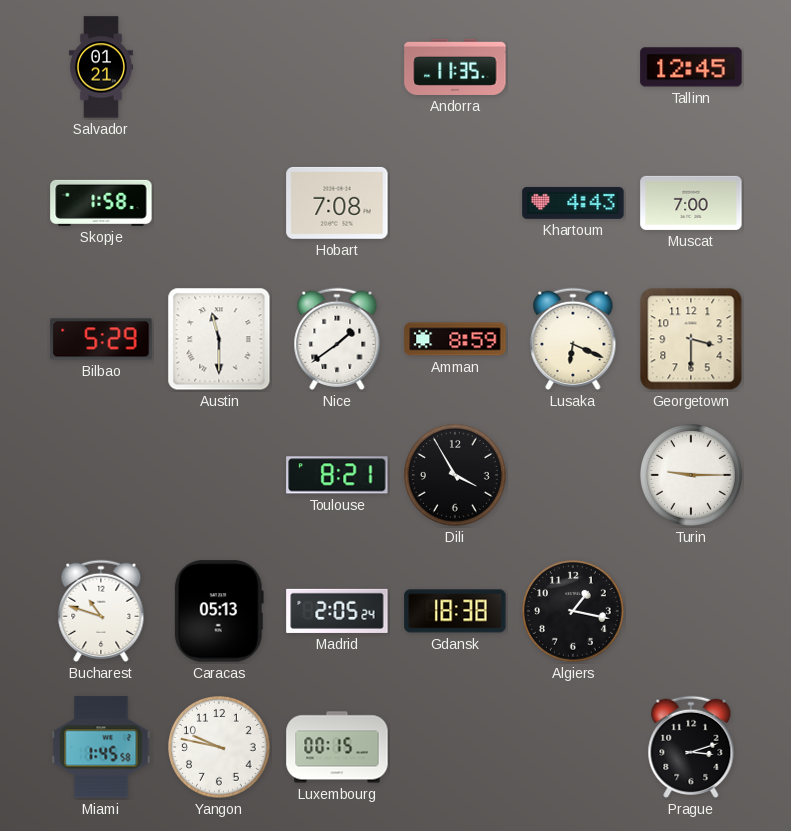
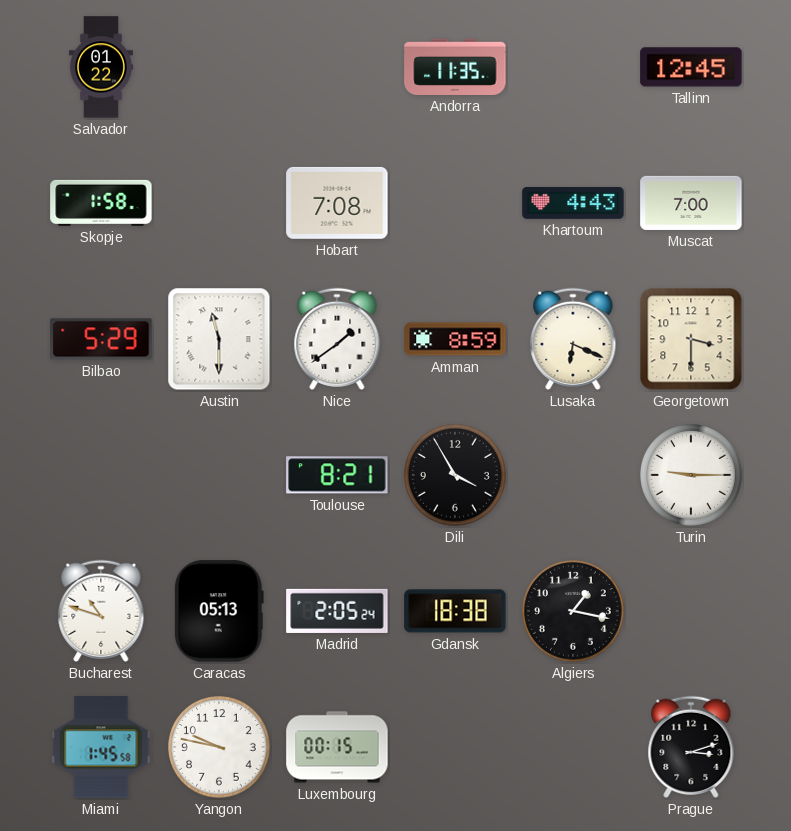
Salvador: 01:21 -> 01:22 (101, 67)
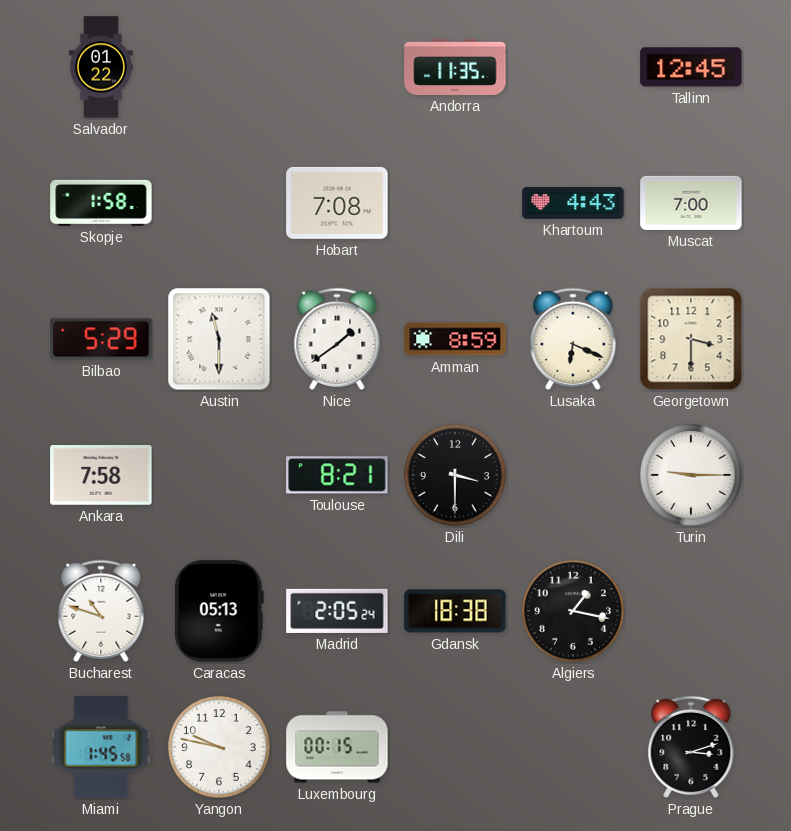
Ankara: none -> 7:58 (101, 475)
Dili: 3:55 -> 3:30 (456, 476)
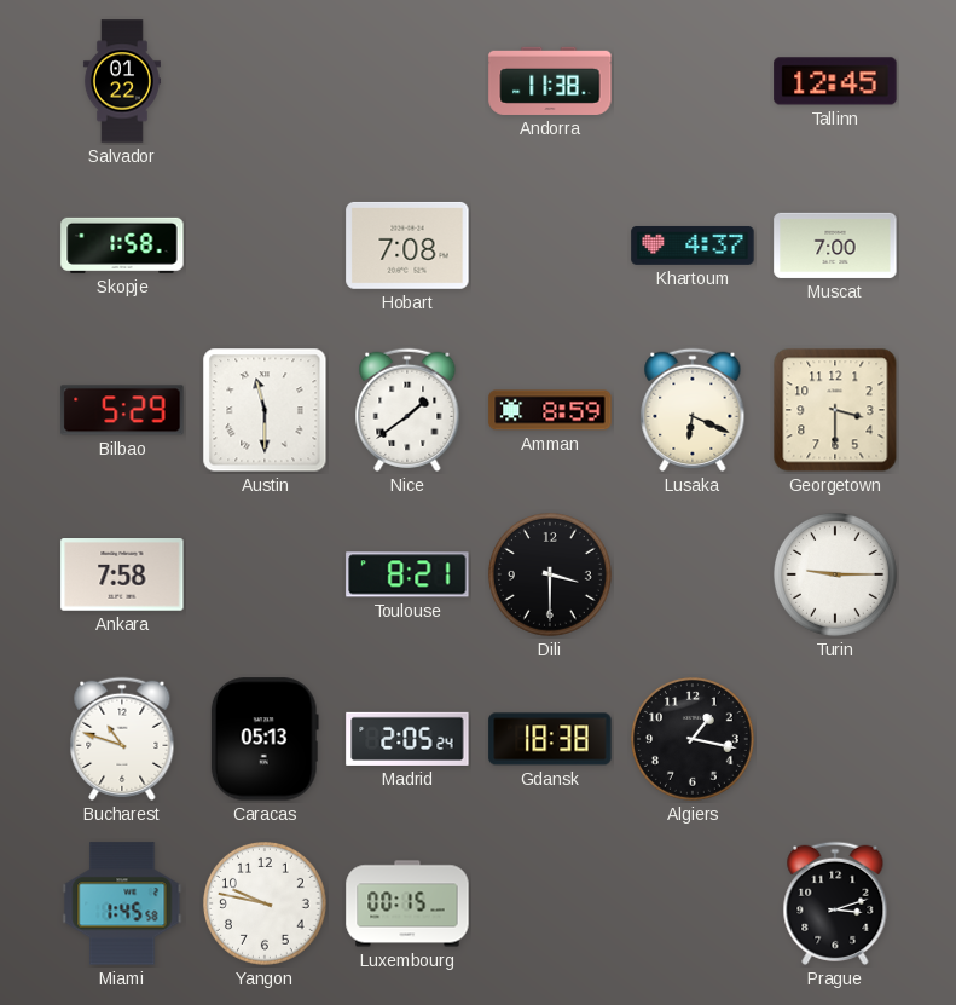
Andorra: 11:35 -> 11:38 (550, 81)
Khartoum: 4:43 -> 4:37 (693, 246)
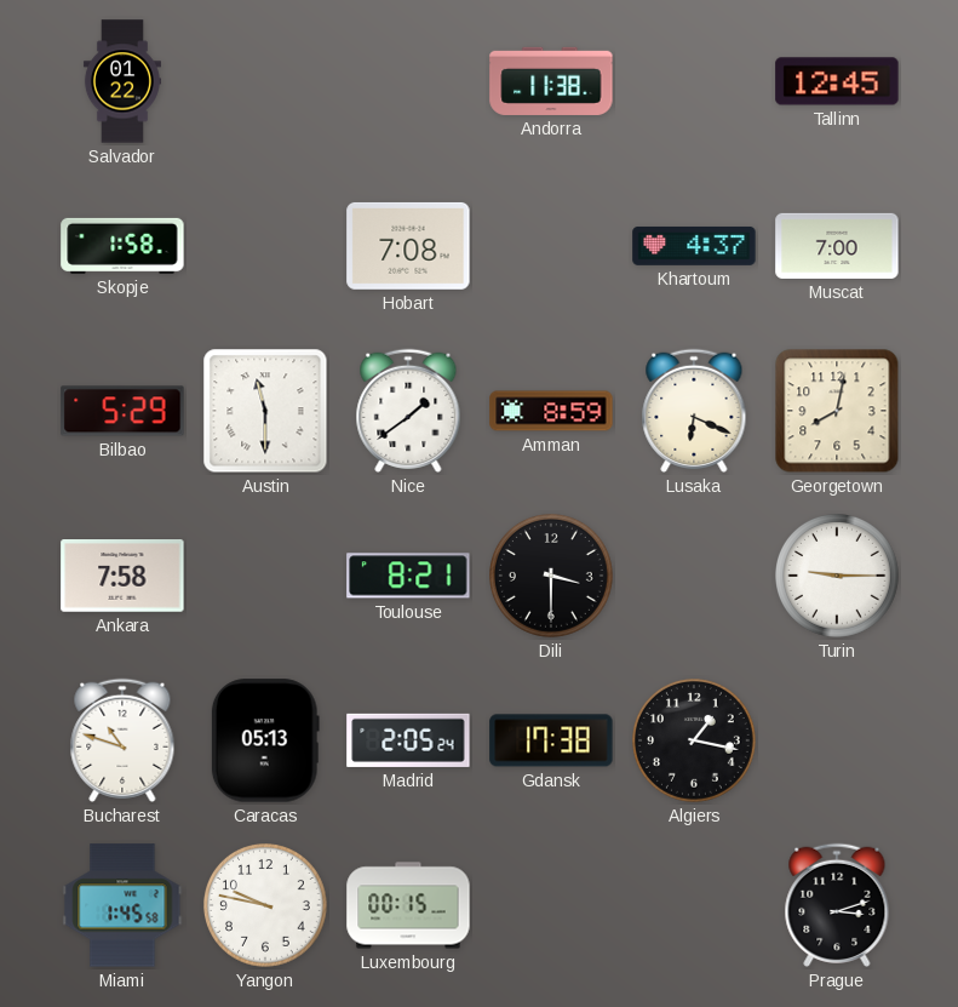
Georgetown: 3:30 -> 8:02 (837, 411)
Gdansk: 18:38 -> 17:38 (551, 740)
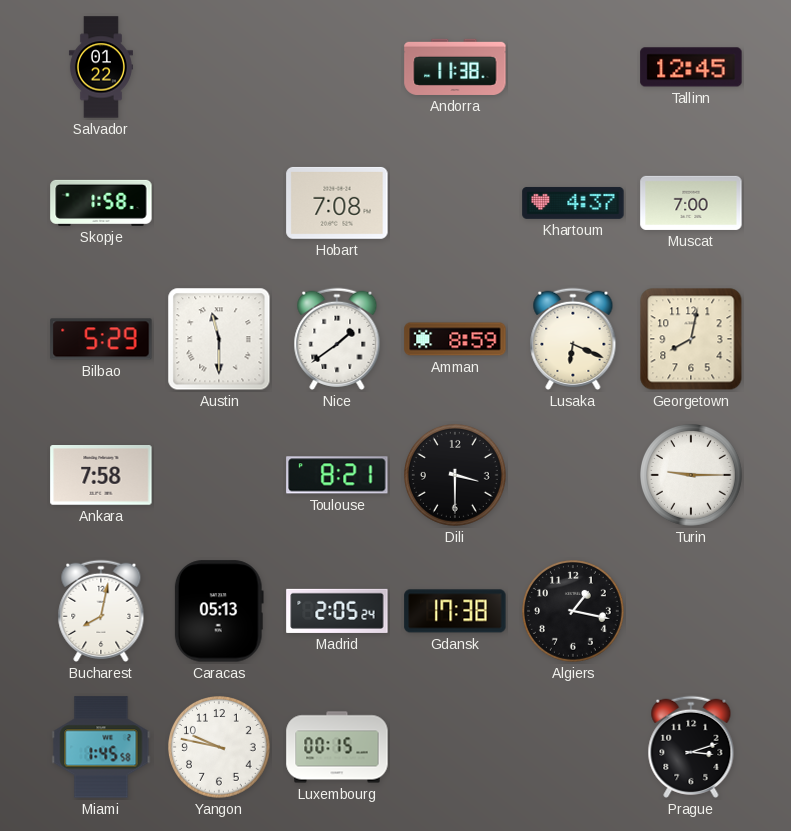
Bucharest: 10:48 -> 8:02 (101, 611)
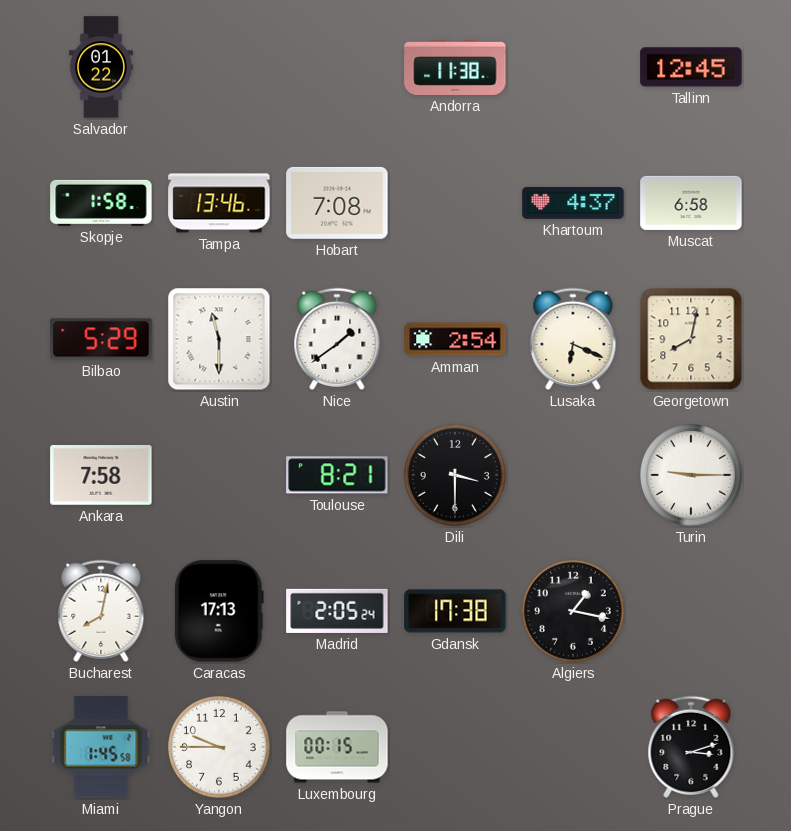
Tampa: none -> 13:46 (219, 203)
Muscat: 7:00 -> 6:58 (691, 203)
Amman: 8:59 -> 2:54 (455, 339)
Caracas: 05:13 -> 17:13 (219, 611)
Yangon: 9:47 -> 9:45 (220, 748)
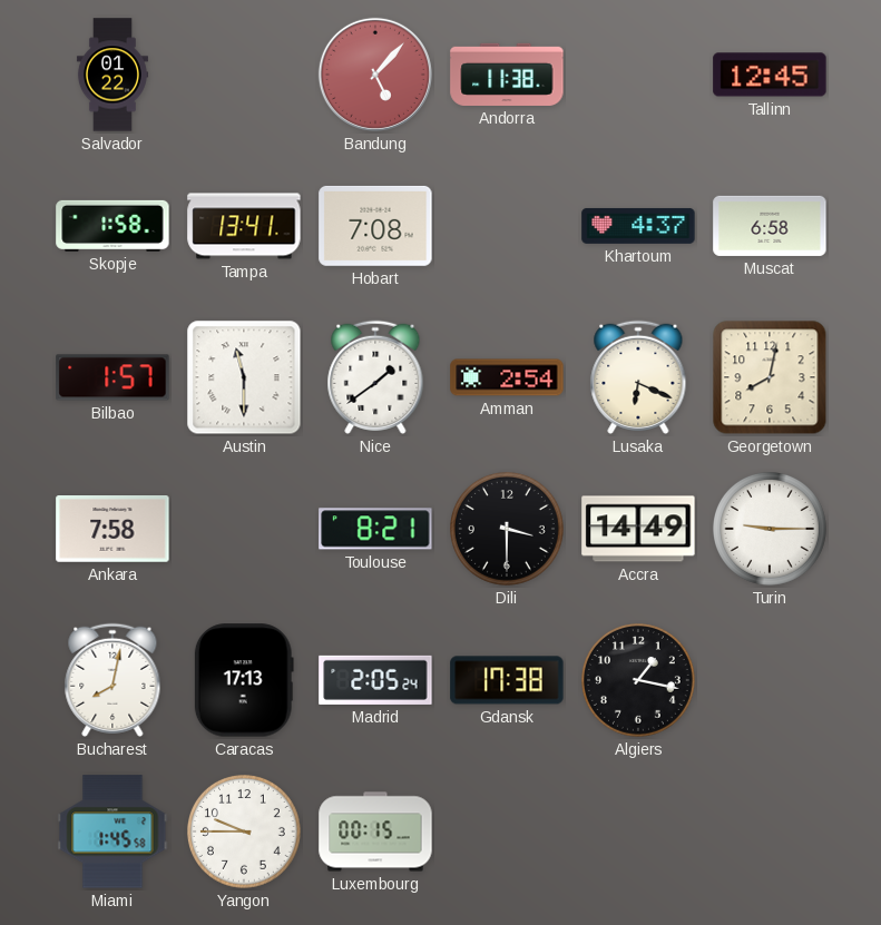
Bandung: none -> 5:07 (375, 75)
Tampa: 13:46 -> 13:41 (244, 226)
Bilbao: 5:29 -> 1:57 (112, 377)
Accra: none -> 14:49 (638, 529)
Prague: 3:12 -> none (691, 747)
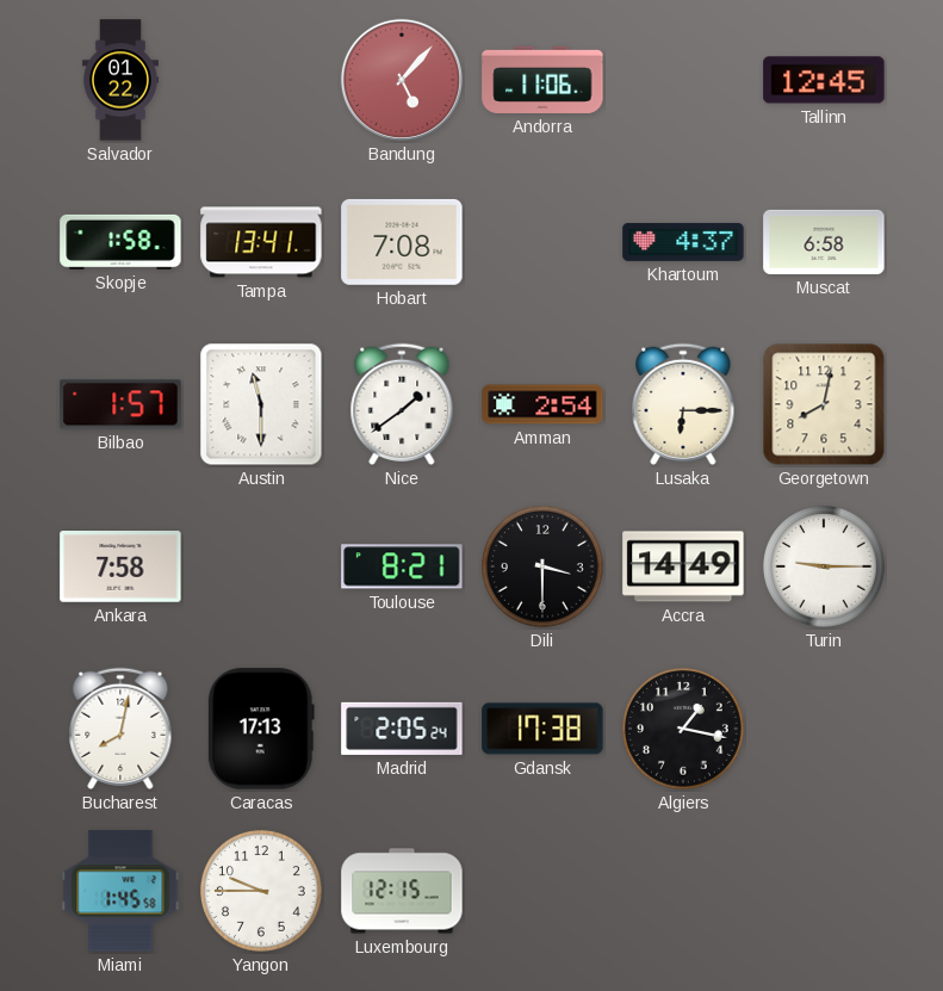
Andorra: 11:38 -> 11:06 (542, 80)
Lusaka: 6:19 -> 6:15 (683, 404)
Luxembourg: 00:15 -> 12:15 (402, 891)
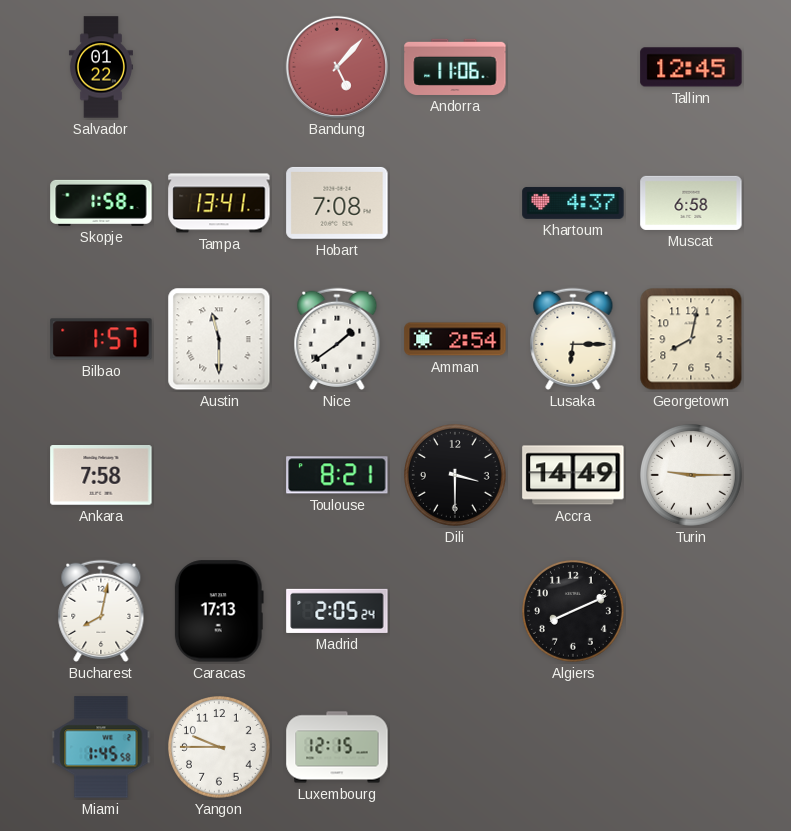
Gdansk: 17:38 -> none (542, 729)
Algiers: 1:17 -> 8:11 (574, 612)
